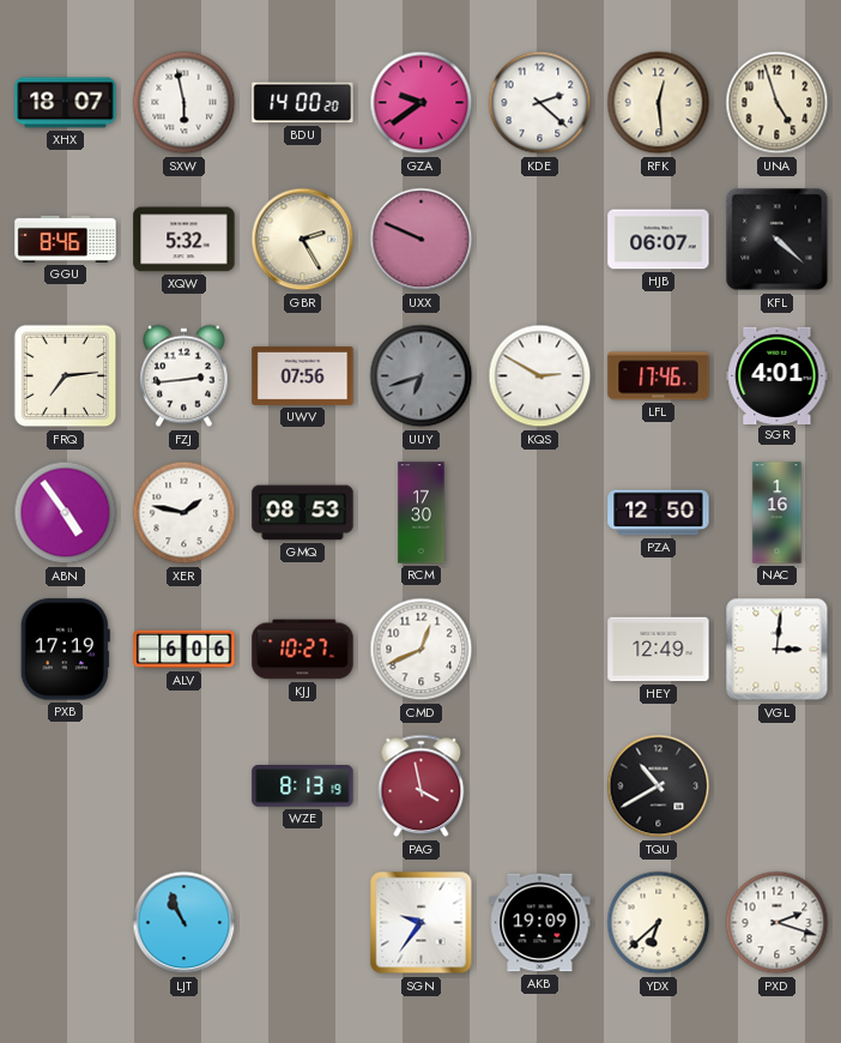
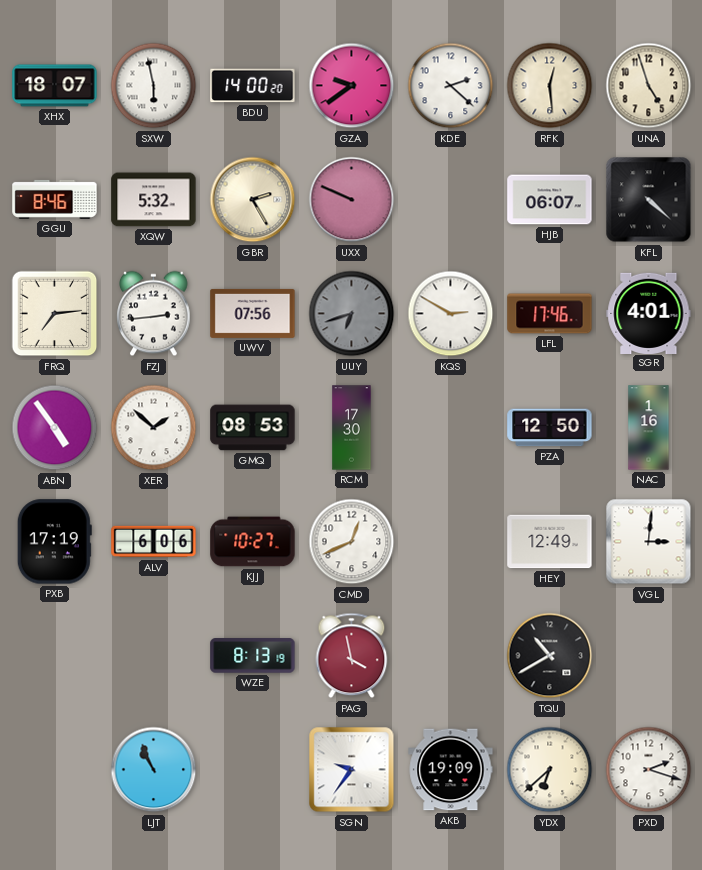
XER: 1:47 -> 1:52 (154, 428)
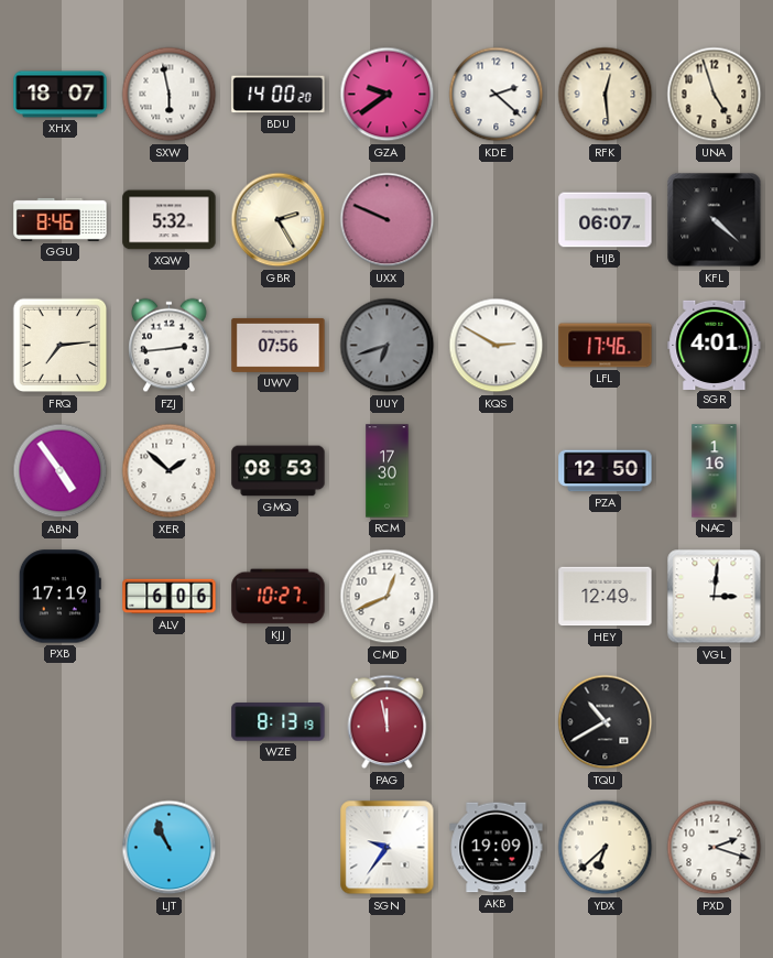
PAG: 3:58 -> 11:58 (388, 722)
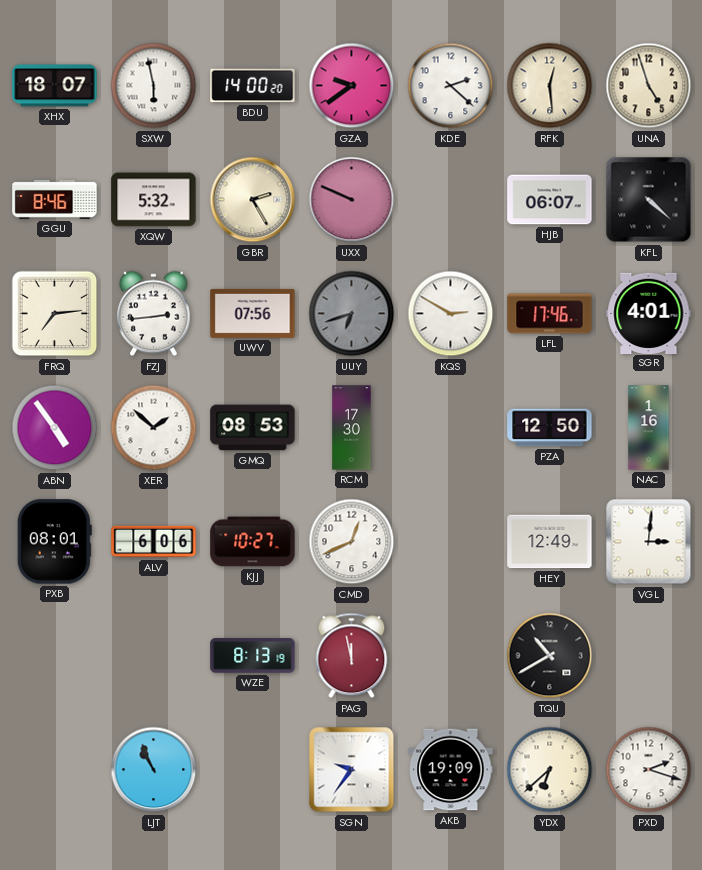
PXB: 17:19 -> 08:01 (54, 542)
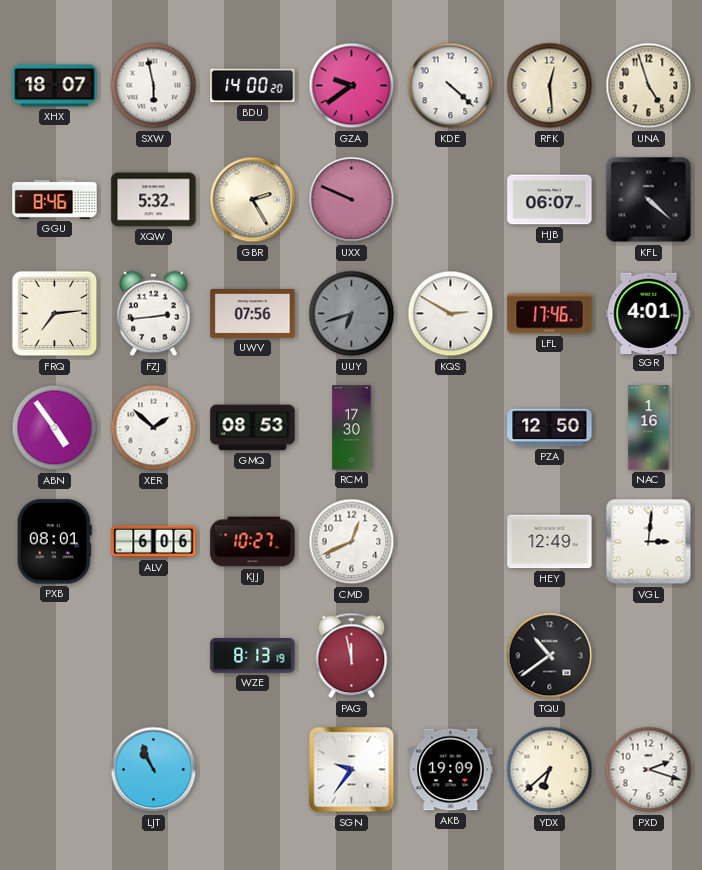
KDE: 2:22 -> 4:22 (451, 86)
TQU: 10:40 -> 10:39 (550, 656)
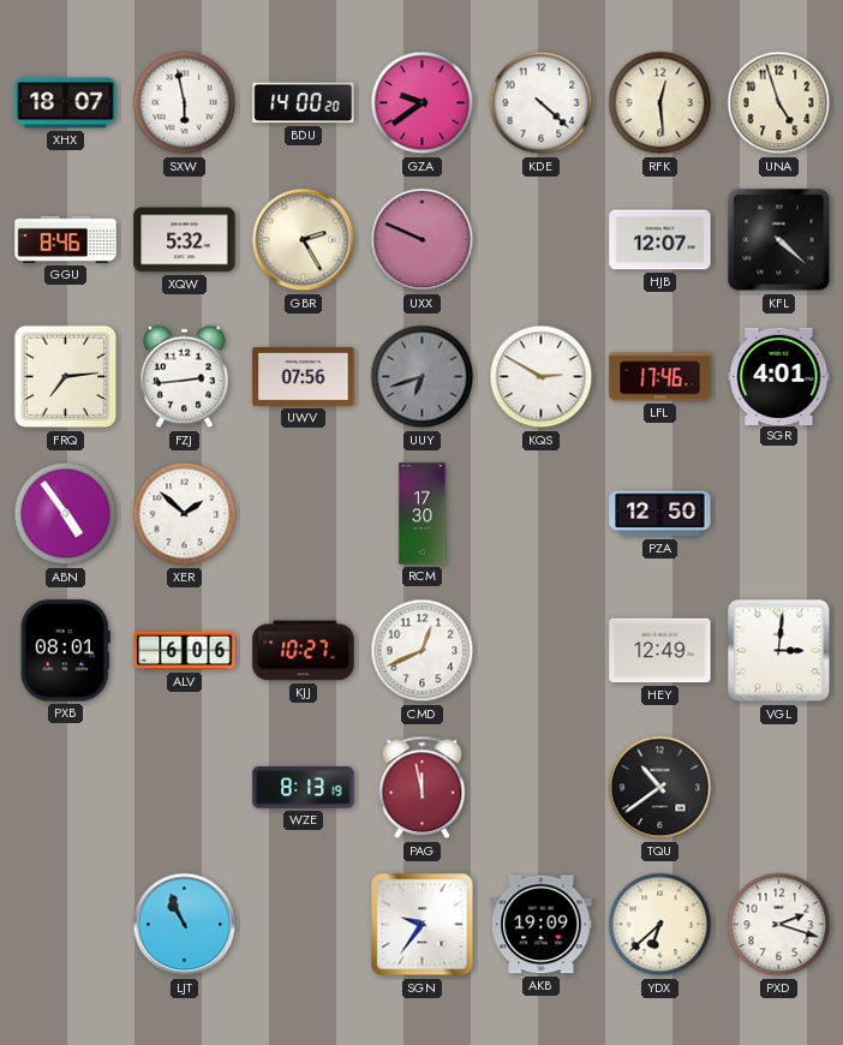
HJB: 06:07 -> 12:07 (660, 240)
GMQ: 08:53 -> none (253, 428)
NAC: 1:16 -> none (649, 428)
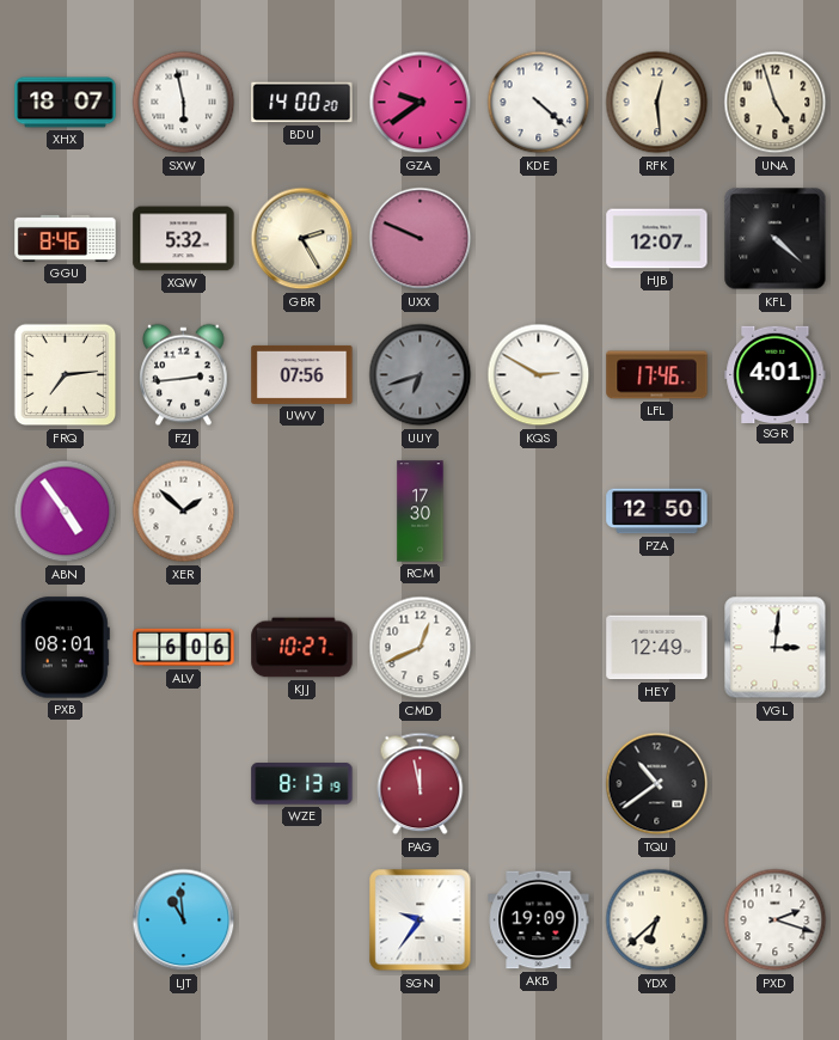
LJT: 10:56 -> 10:59 (184, 920)
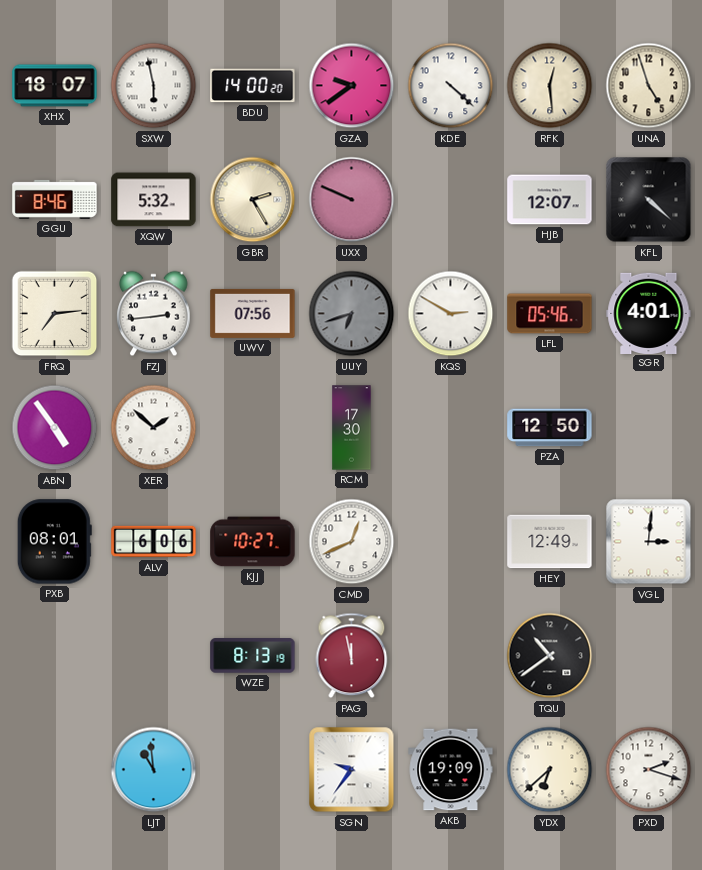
LFL: 17:46 -> 05:46 (550, 314)
